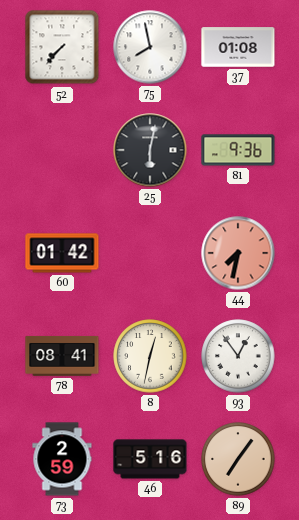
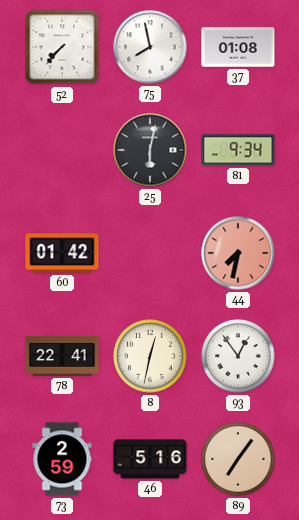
81: 9:36 -> 9:34 (238, 150)
78: 08:41 -> 22:41 (62, 356)
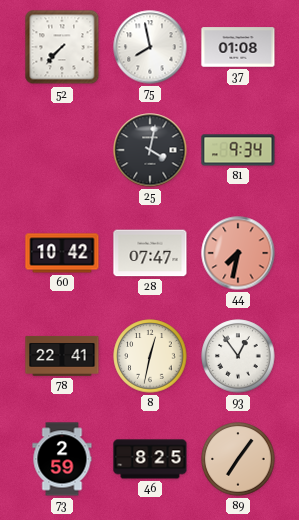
25: 6:02 -> 4:02 (150, 150)
60: 01:42 -> 10:42 (62, 253)
28: none -> 07:47 (150, 253)
46: 5:16 -> 8:25 (150, 459)
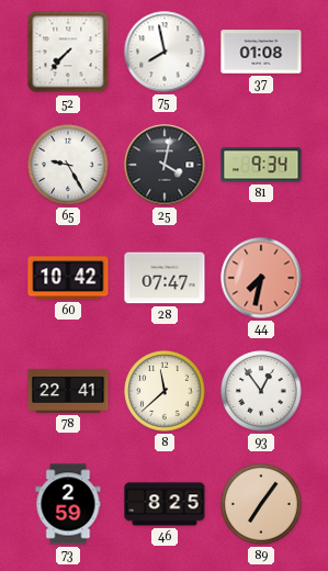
65: none -> 9:25 (68, 165)
8: 12:32 -> 11:38 (165, 391)
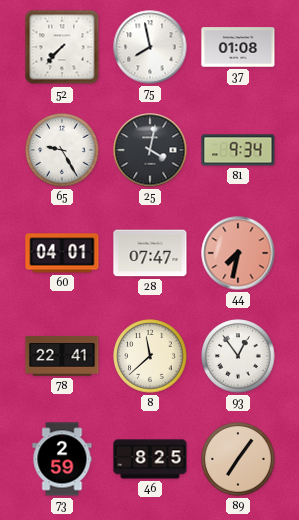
60: 10:42 -> 04:01 (62, 253)
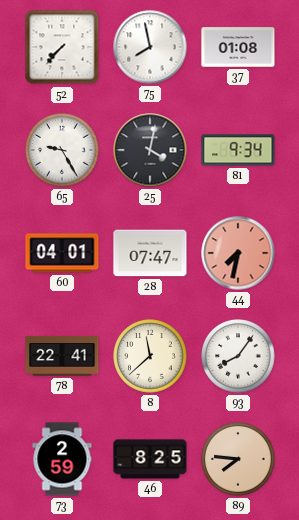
93: 12:54 -> 8:06 (238, 356)
89: 7:06 -> 7:46 (238, 459)
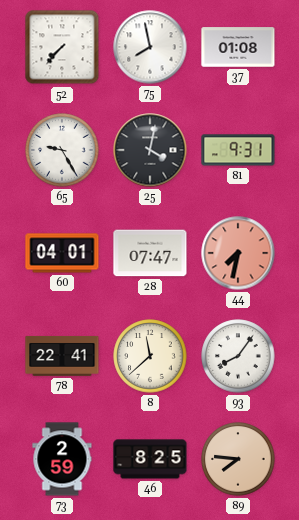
81: 9:34 -> 9:31 (238, 150)
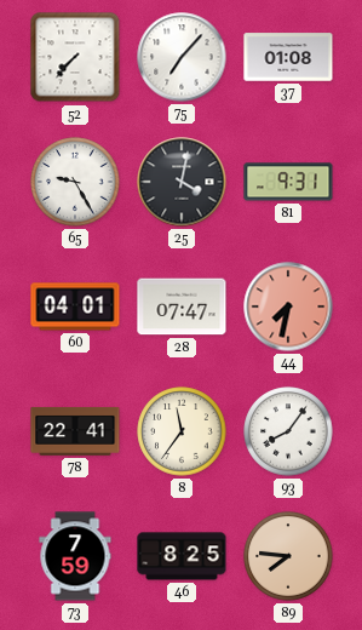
75: 7:58 -> 7:07 (182, 57)
8: 11:38 -> 11:36 (182, 431)
73: 2:59 -> 7:59 (75, 556)
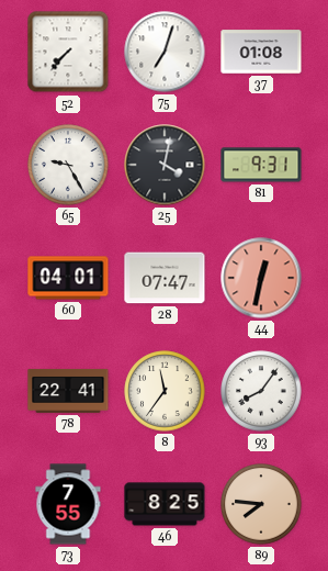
75: 7:07 -> 7:03 (165, 52)
44: 7:32 -> 12:32 (261, 278)
73: 7:59 -> 7:55 (68, 504)
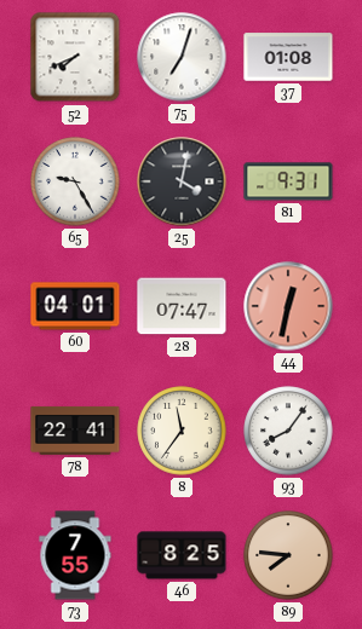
52: 7:37 -> 7:41 (75, 57)
